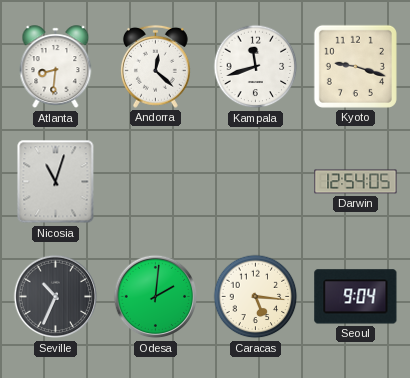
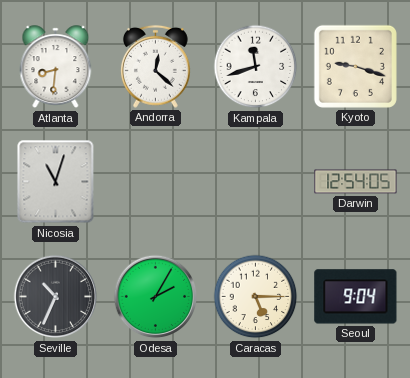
Odesa: 2:01 -> 2:05 (156, 297)
Caracas: 5:16 -> 5:15 (256, 297)
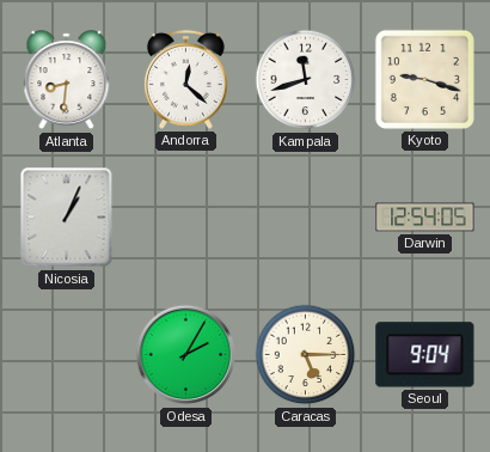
Nicosia: 11:03 -> 1:04 (67, 218)
Seville: 10:34 -> none (56, 297)
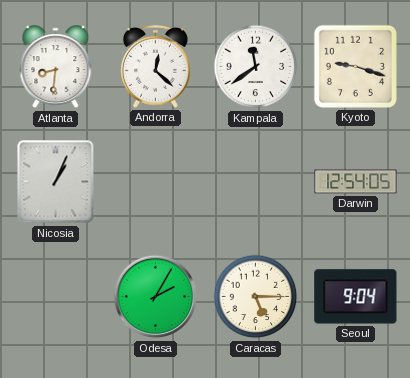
Kampala: 11:42 -> 11:39 (256, 67)
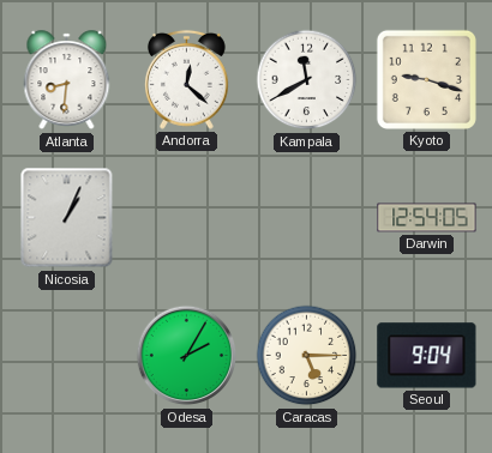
Kampala: 11:39 -> 11:40 (307, 80)
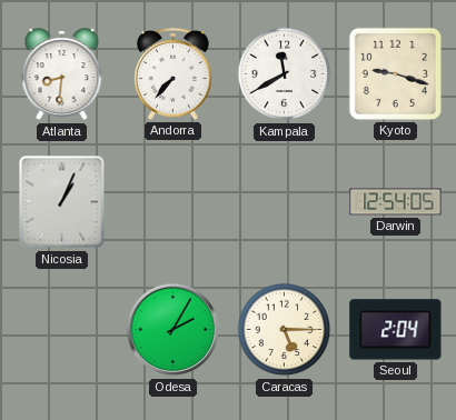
Andorra: 12:22 -> 7:37 (172, 73)
Seoul: 9:04 -> 2:04 (396, 330)
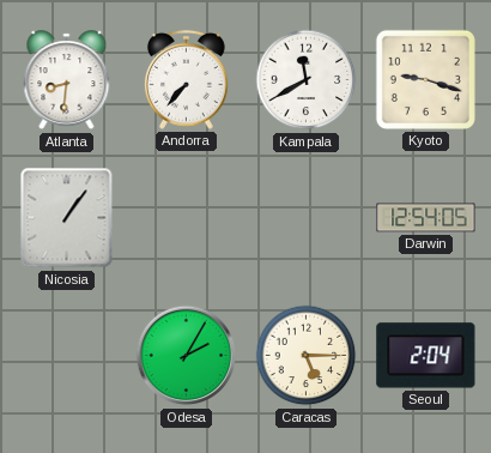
Nicosia: 1:04 -> 1:06 (67, 218)
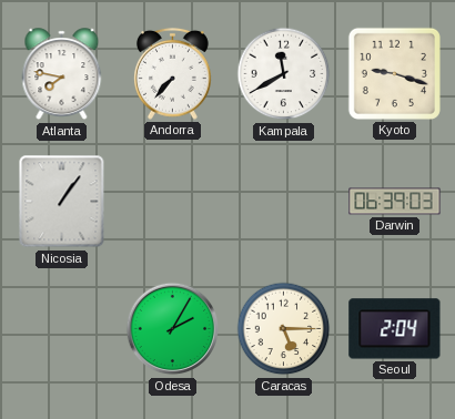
Atlanta: 8:31 -> 7:47 (62, 74)
Darwin: 12:54 -> 06:39 (395, 202)
